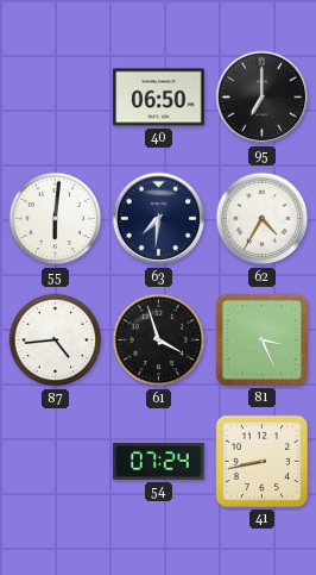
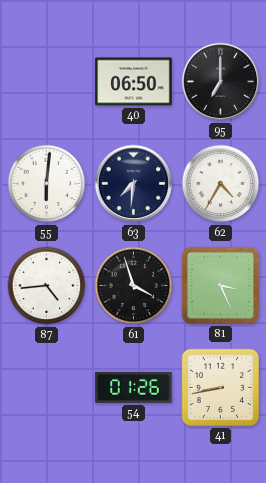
54: 07:24 -> 01:26 (134, 387)
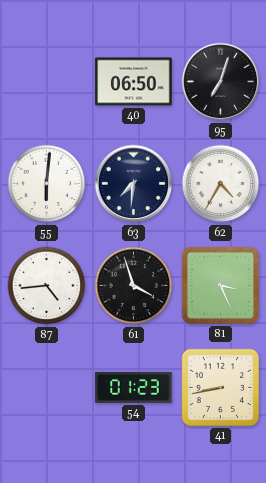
95: 7:00 -> 7:03 (221, 82)
54: 01:26 -> 01:23 (134, 387)
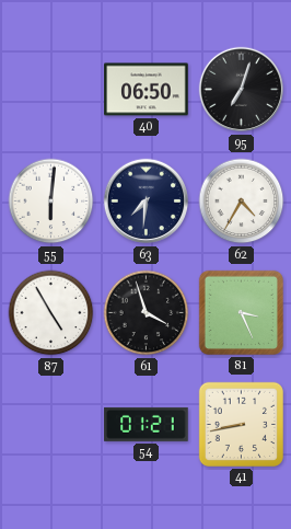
87: 4:44 -> 4:55 (51, 313)
54: 01:23 -> 01:21 (147, 424)
